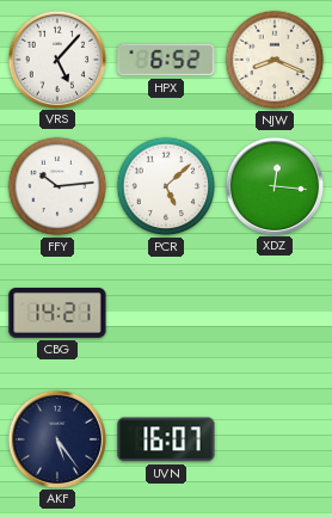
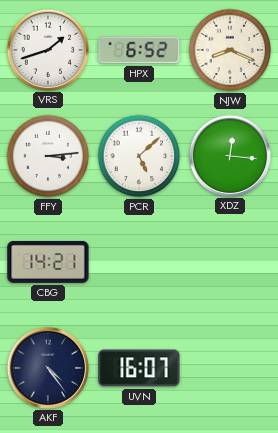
VRS: 5:07 -> 1:42 (47, 49)
FFY: 10:14 -> 3:14 (48, 156)
AKF: 5:24 -> 4:24 (47, 367)
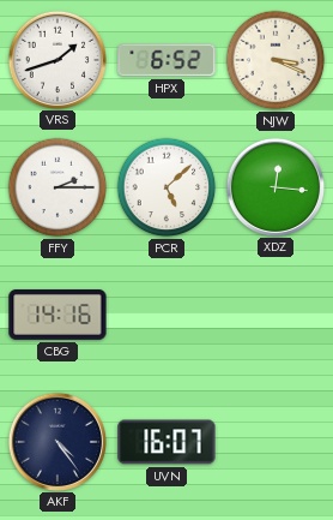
NJW: 8:19 -> 3:19 (276, 60)
FFY: 3:14 -> 2:15 (57, 187)
CBG: 14:21 -> 14:16 (57, 315)
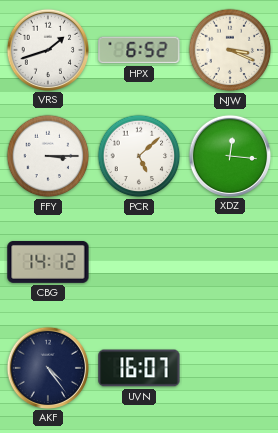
FFY: 2:15 -> 3:15 (48, 156)
CBG: 14:16 -> 14:12 (48, 262)
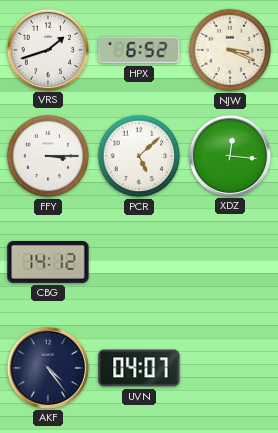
UVN: 16:07 -> 04:07 (139, 368)
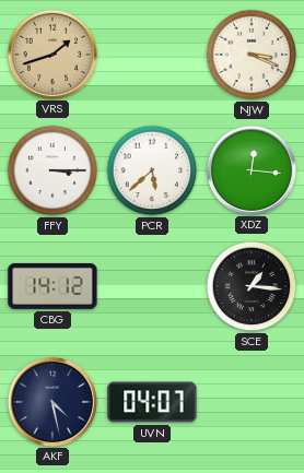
VRS dial: white -> champagne (51, 54)
HPX: 6:52 -> none (139, 50)
PCR: 5:08 -> 5:38 (152, 170)
SCE: none -> 1:16 (252, 286)
AKF: 4:24 -> 4:28 (51, 401)
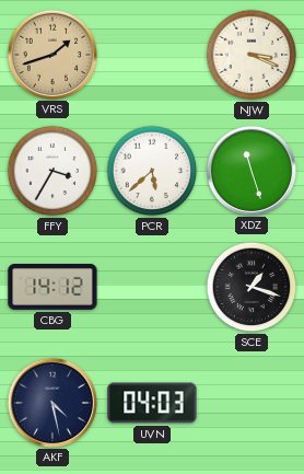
FFY: 3:15 -> 3:35 (52, 171)
XDZ: 12:16 -> 11:27 (250, 170)
SCE: 1:16 -> 1:18 (252, 287)
UVN: 04:07 -> 04:03 (152, 403)
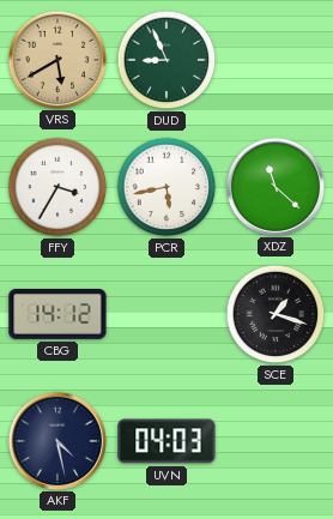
VRS: 1:42 -> 5:40 (56, 59)
DUD: none -> 8:56 (166, 60)
NJW: 3:19 -> none (252, 55)
PCR: 5:38 -> 5:43 (166, 187)
XDZ: 11:27 -> 11:22 (274, 186)
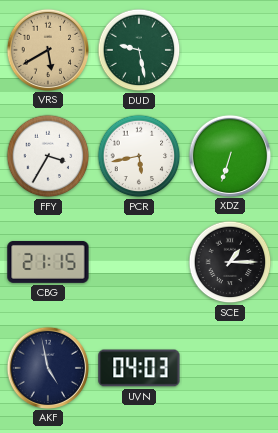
DUD: 8:56 -> 9:28 (139, 50)
XDZ: 11:22 -> 6:33 (229, 155)
CBG: 14:12 -> 21:15 (48, 262)
SCE: 1:18 -> 1:15 (230, 262)
AKF: 4:28 -> 4:58 (47, 367)
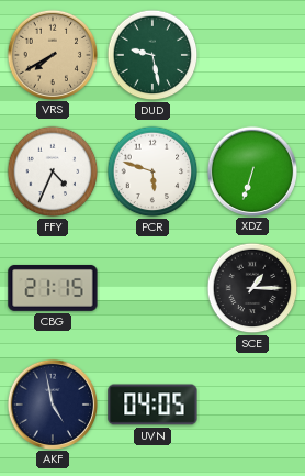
VRS: 5:40 -> 7:40 (52, 54)
FFY: 3:35 -> 4:34 (53, 171)
PCR: 5:43 -> 5:48 (152, 171)
UVN: 04:03 -> 04:05 (152, 405)
